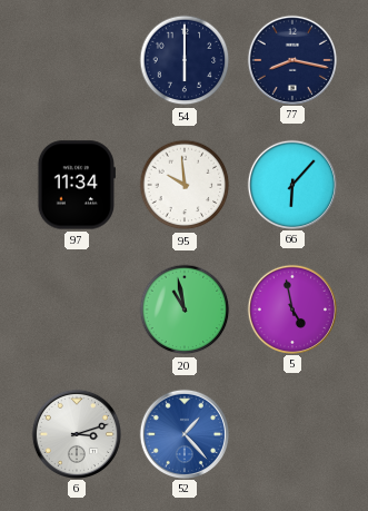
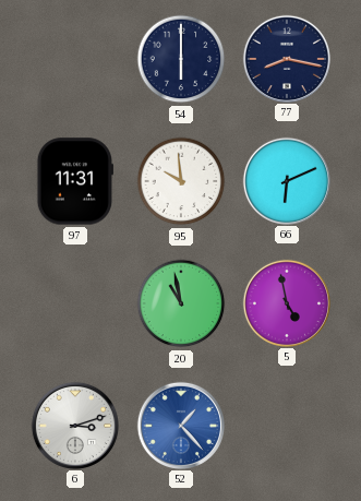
97: 11:34 -> 11:31 (74, 181)
66: 6:07 -> 6:11 (286, 180)
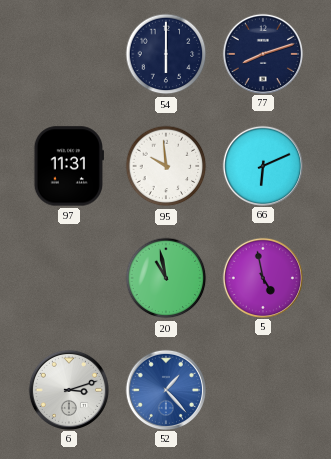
77: 8:17 -> 8:12 (262, 53)
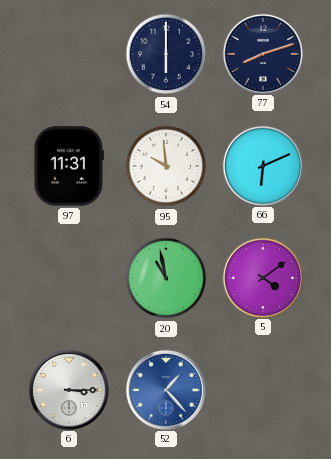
5: 4:58 -> 4:09 (262, 277)
6: 3:12 -> 3:15 (68, 389)
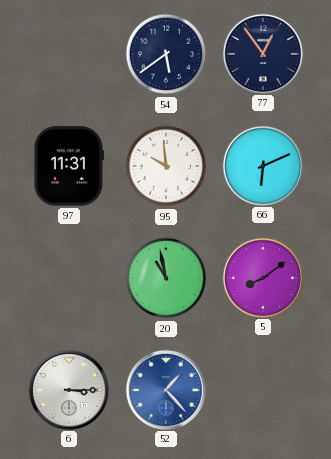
54: 6:00 -> 5:39 (166, 54)
77: 8:12 -> 12:54 (262, 53)
5: 4:09 -> 8:09 (262, 277)
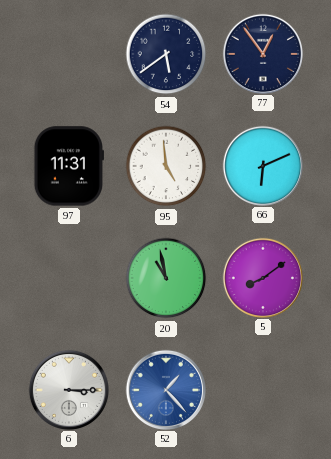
95: 9:59 -> 4:59 (166, 166)
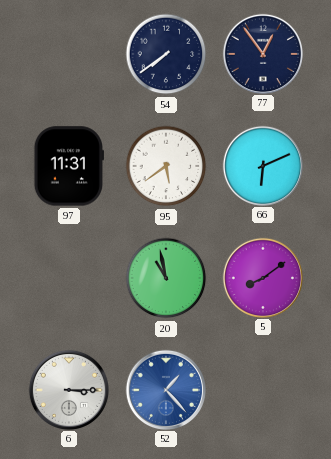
54: 5:39 -> 7:39 (166, 54)
95: 4:59 -> 5:39 (166, 166)
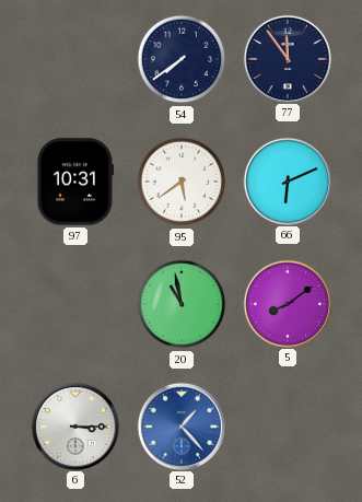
77: 12:54 -> 11:54 (287, 58)
97: 11:31 -> 10:31 (74, 182)
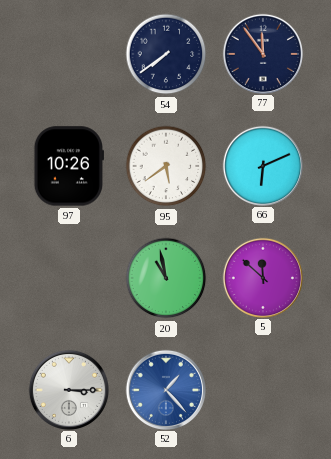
97: 10:31 -> 10:26 (68, 166)
5: 8:09 -> 11:52 (262, 277)
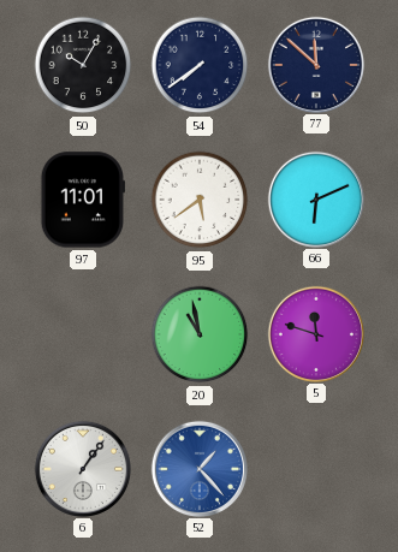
50: none -> 10:05 (83, 65)
77: 11:54 -> 11:52 (315, 64)
97: 10:26 -> 11:01 (82, 200)
5: 11:52 -> 11:48 (315, 333)
6: 3:15 -> 1:06 (82, 468)
